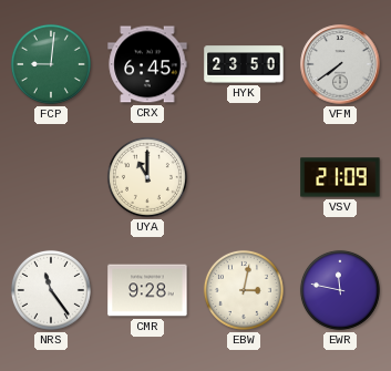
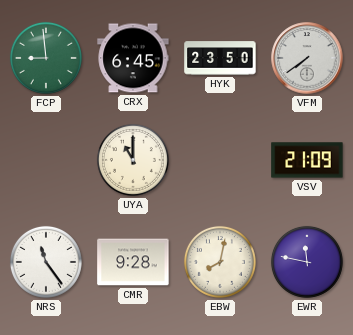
FCP: 9:01 -> 8:59 (46, 58)
EBW: 3:02 -> 8:02 (220, 262)
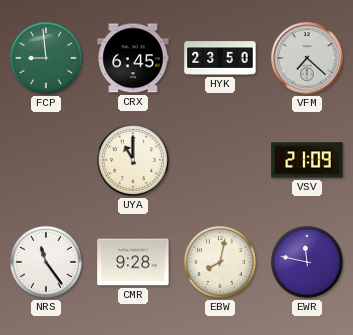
VFM: 7:39 -> 7:22 (307, 58)
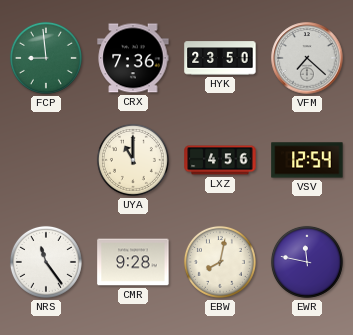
CRX: 6:45 -> 7:36 (133, 58)
LXZ: none -> 4:56 (220, 160)
VSV: 21:09 -> 12:54 (307, 160)
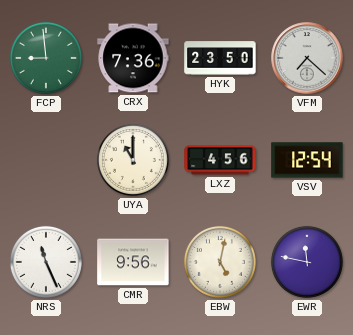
NRS: 11:24 -> 11:26 (46, 262)
CMR: 9:28 -> 9:56 (133, 262)
EBW: 8:02 -> 5:02 (220, 262)
